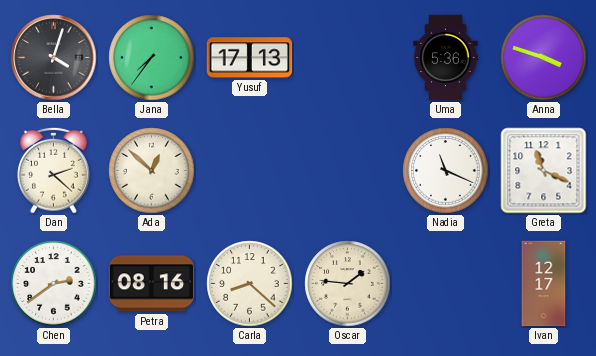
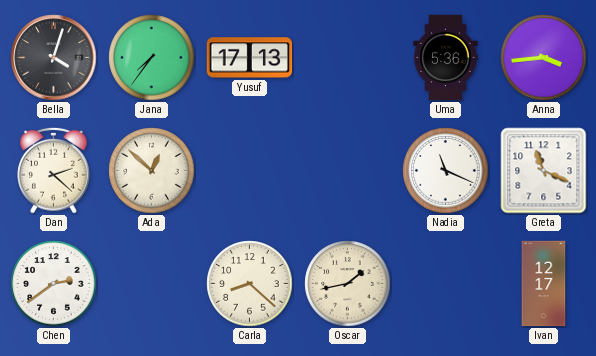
Anna: 3:48 -> 3:44 (544, 58)
Petra: 08:16 -> none (152, 284)
Oscar: 1:46 -> 1:43 (348, 284)
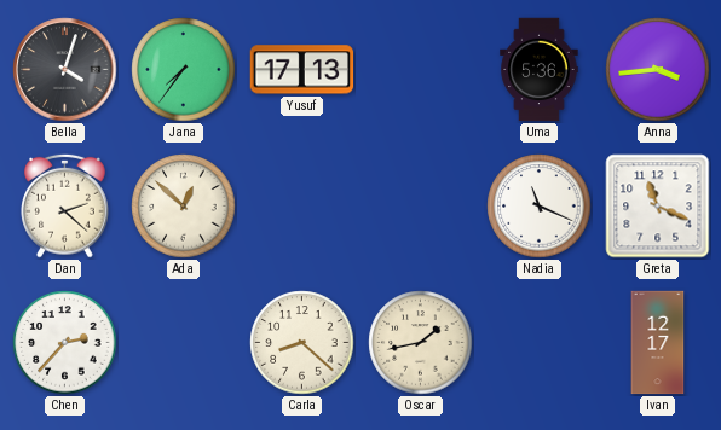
Chen: 2:39 -> 2:37 (65, 343)
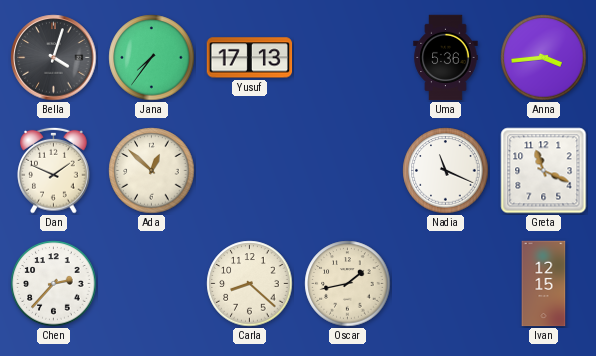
Dan: 2:22 -> 1:49 (54, 170)
Ivan: 12:17 -> 12:15 (544, 284)
